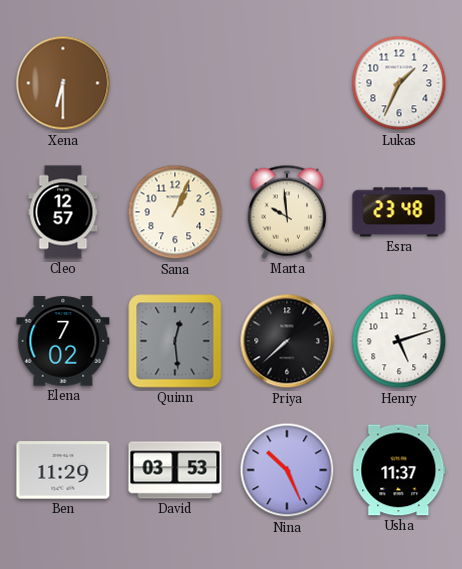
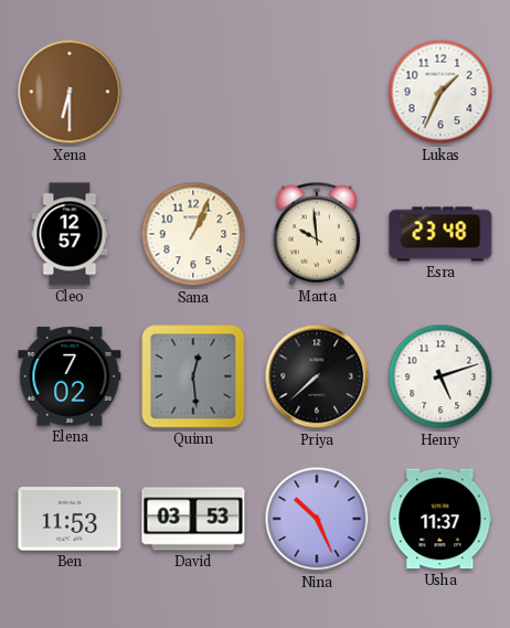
Ben: 11:29 -> 11:53 (70, 519)
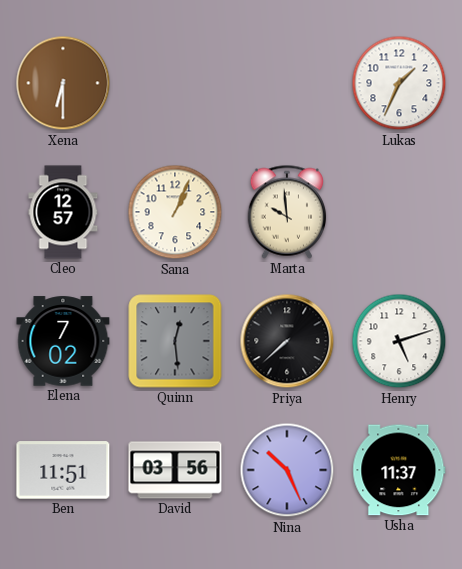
Esra: 23:48 -> none (440, 234)
Ben: 11:53 -> 11:51 (63, 470)
David: 03:53 -> 03:56 (175, 470)
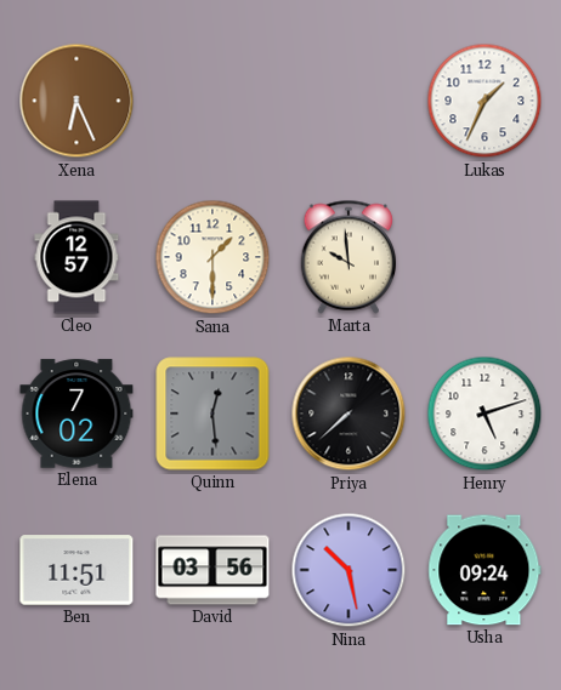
Xena: 6:30 -> 6:26 (76, 101)
Sana: 1:04 -> 1:30 (212, 257)
Nina: 10:26 -> 10:28 (348, 570)
Usha: 11:37 -> 09:24 (484, 570)
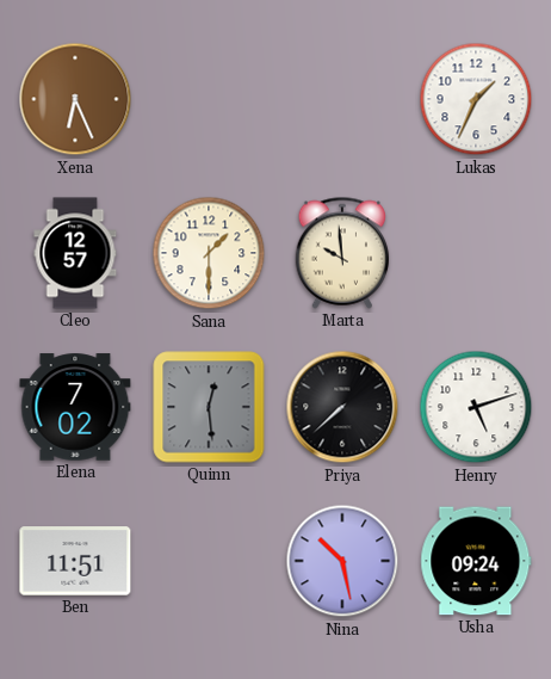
David: 03:56 -> none (212, 570)
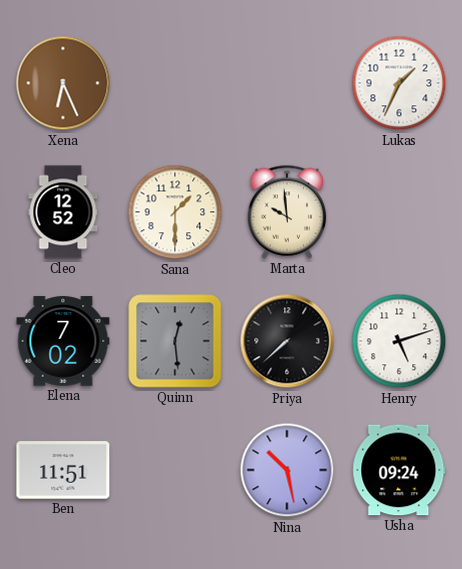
Cleo: 12:57 -> 12:52 (63, 212)
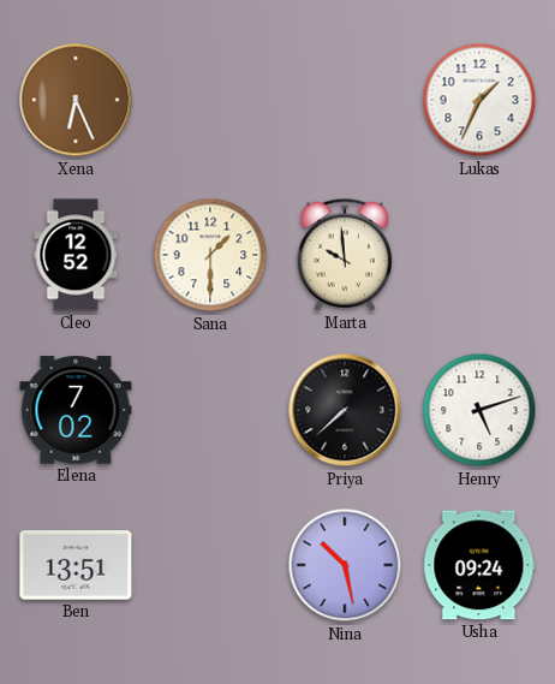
Quinn: 12:29 -> none (175, 341)
Ben: 11:51 -> 13:51 (76, 565)
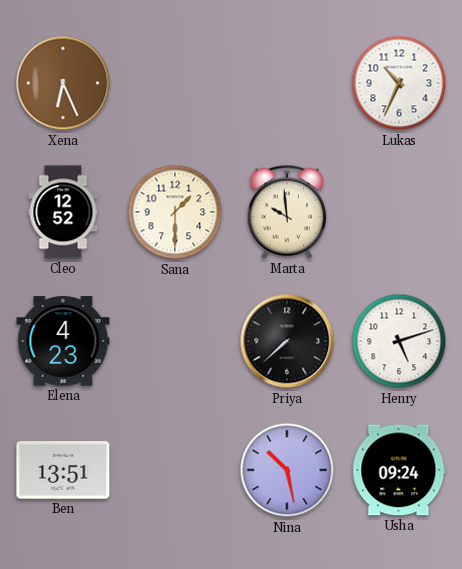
Lukas: 1:34 -> 10:34 (399, 83)
Elena: 7:02 -> 4:23 (63, 341)
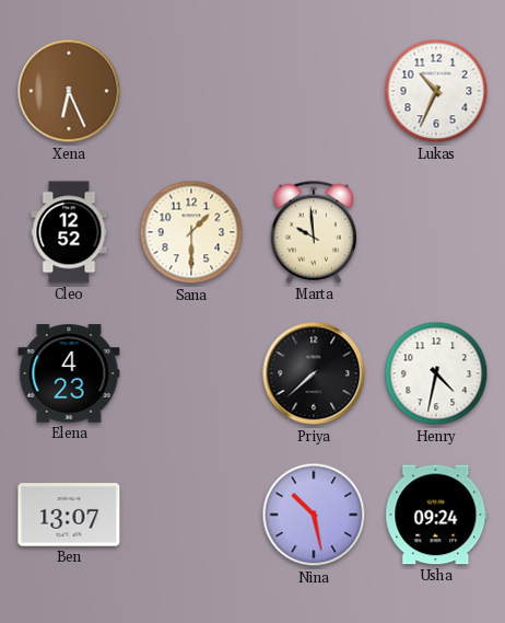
Henry: 5:12 -> 4:32 (436, 373)
Ben: 13:51 -> 13:07 (69, 515)
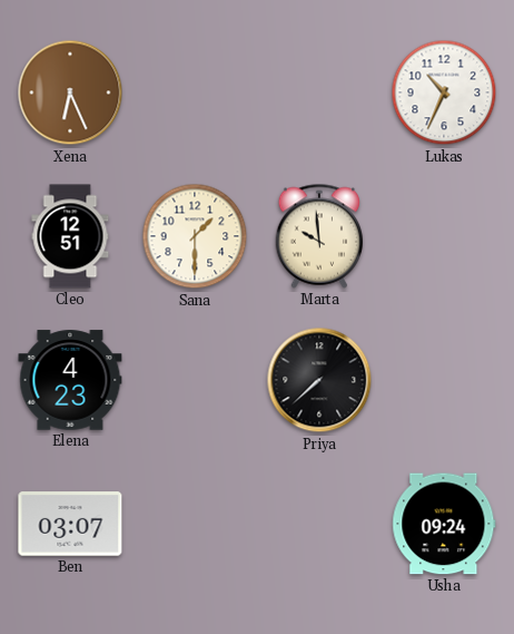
Cleo: 12:52 -> 12:51 (70, 236)
Henry: 4:32 -> none (436, 373)
Ben: 13:07 -> 03:07 (70, 524)
Nina: 10:28 -> none (314, 515)
